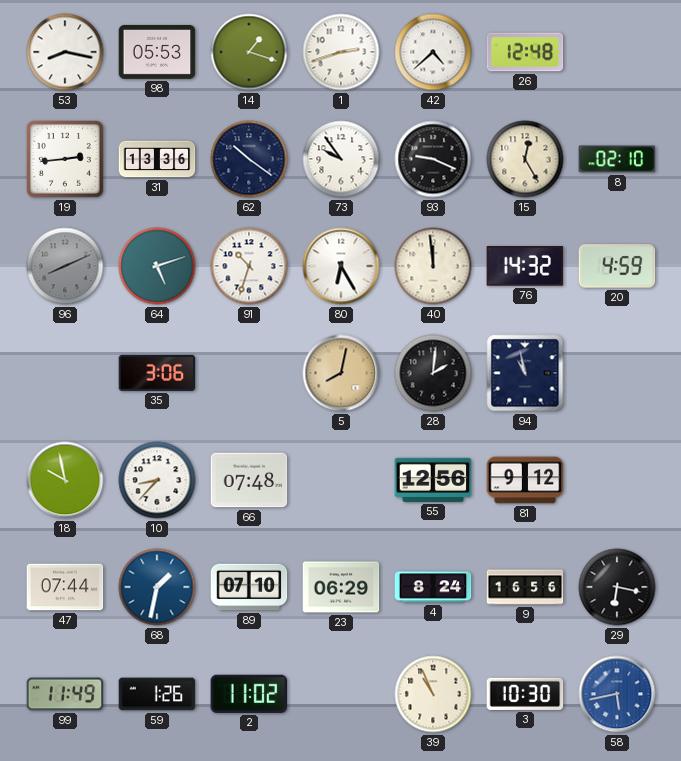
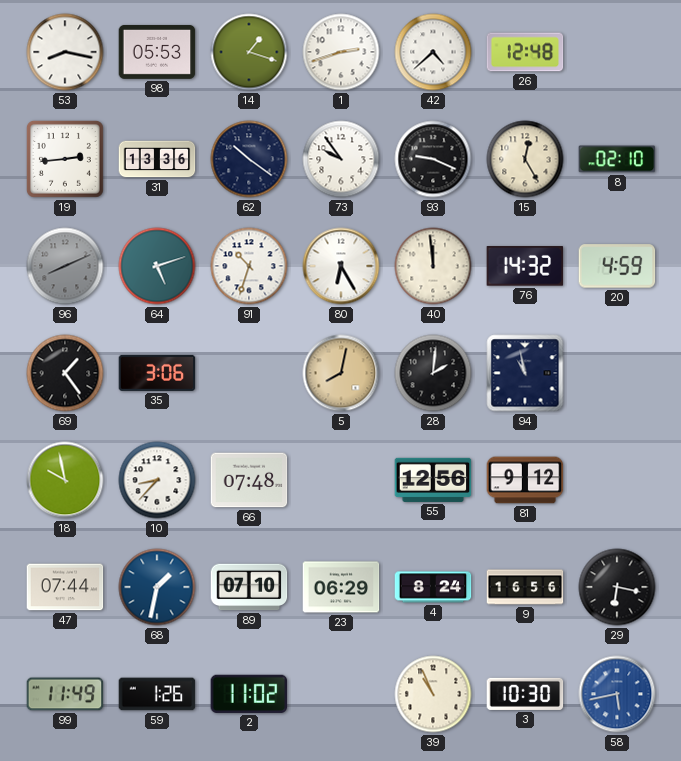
69: none -> 1:24 (65, 373)
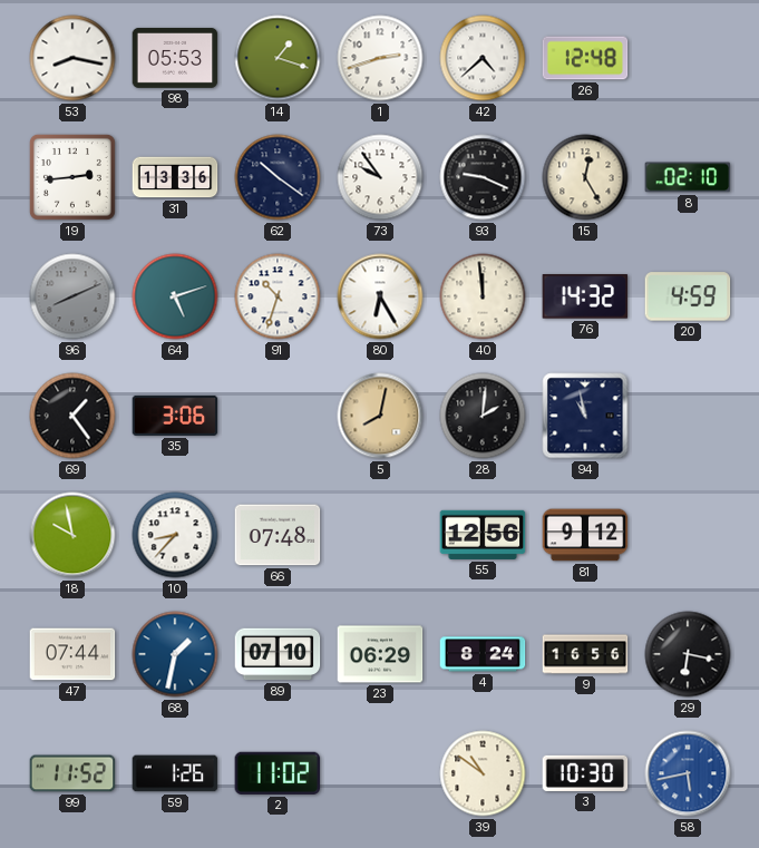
99: 11:49 -> 11:52 (72, 773)
39: 10:56 -> 10:51 (483, 773)
